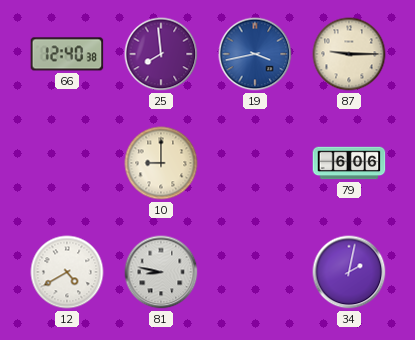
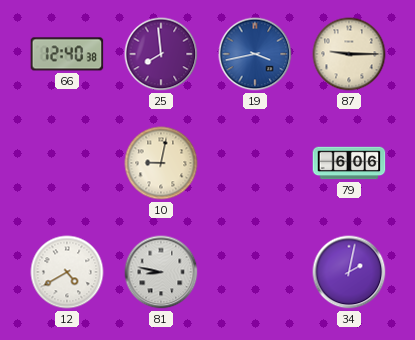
10: 9:00 -> 9:02 (161, 163)
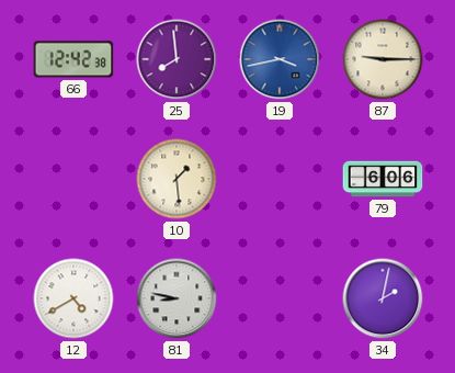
66: 12:40 -> 12:42 (73, 59)
10: 9:02 -> 1:29 (177, 179)
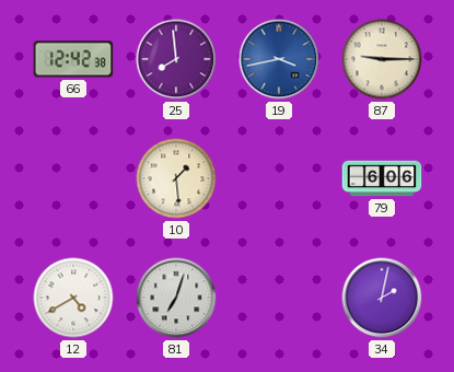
81: 8:47 -> 7:03 (176, 298)
